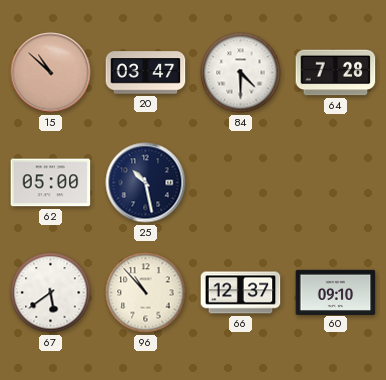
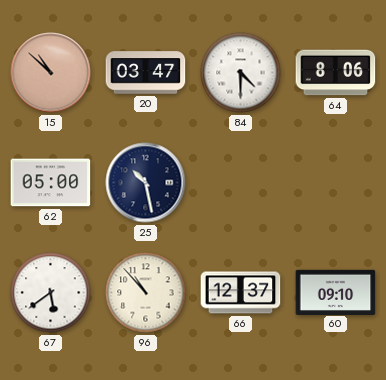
64: 7:28 -> 8:06 (336, 73)
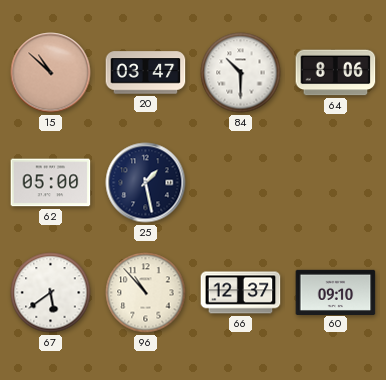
84: 4:30 -> 10:30 (241, 73)
25: 10:28 -> 1:28 (146, 183)
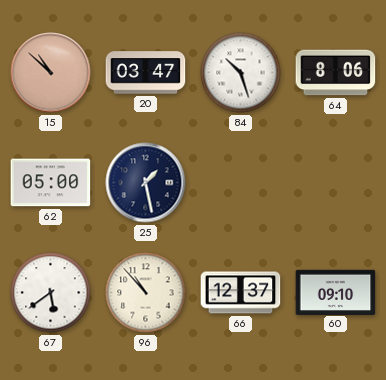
84: 10:30 -> 10:27 (241, 73)
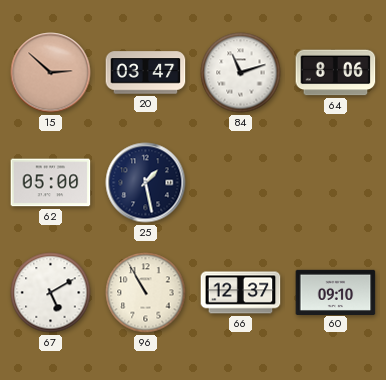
15: 10:52 -> 2:52 (51, 73)
84: 10:27 -> 11:12 (241, 73)
67: 5:39 -> 5:10 (51, 293)
96: 10:53 -> 10:55 (146, 293)
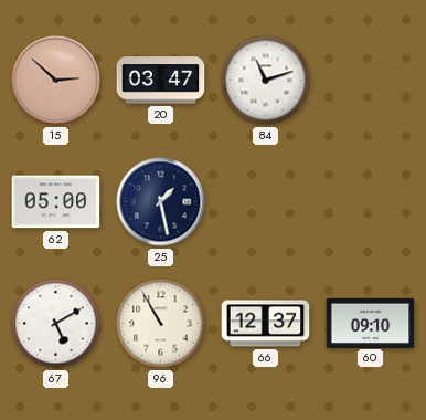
64: 8:06 -> none (336, 73)
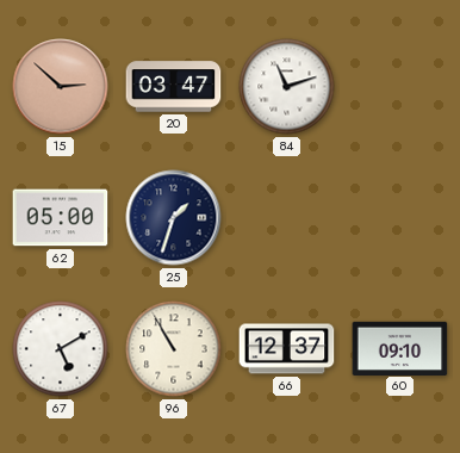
25: 1:28 -> 1:33 (174, 218)
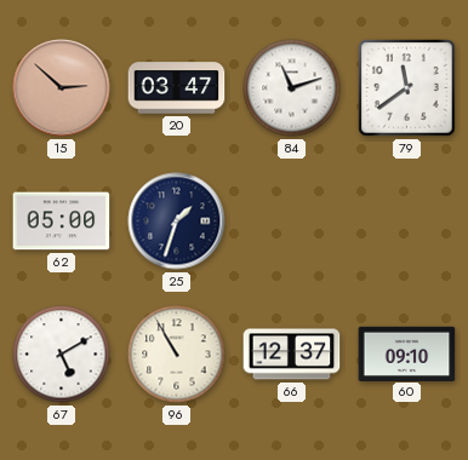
79: none -> 11:39 (407, 88)
